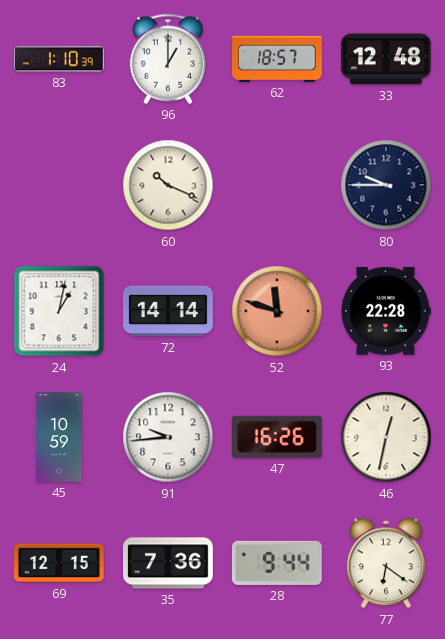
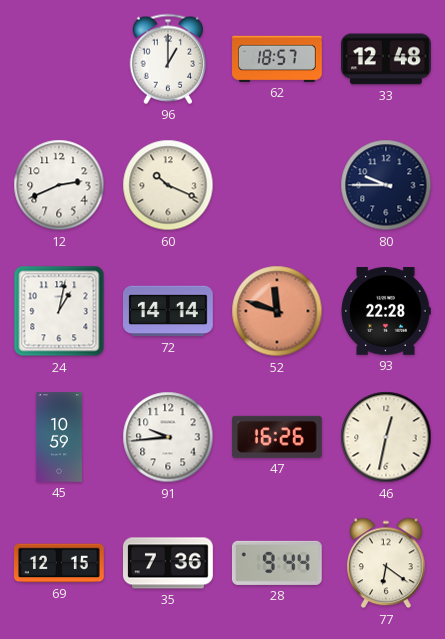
83: 1:10 -> none (60, 59)
12: none -> 2:41 (59, 185)
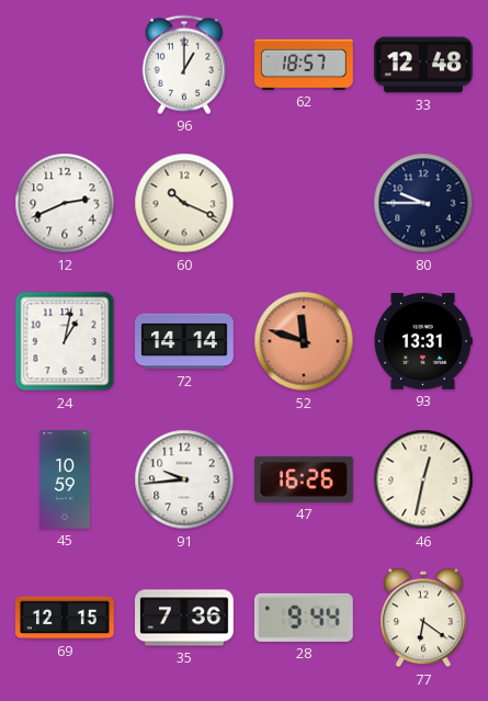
93: 22:28 -> 13:31 (423, 341)
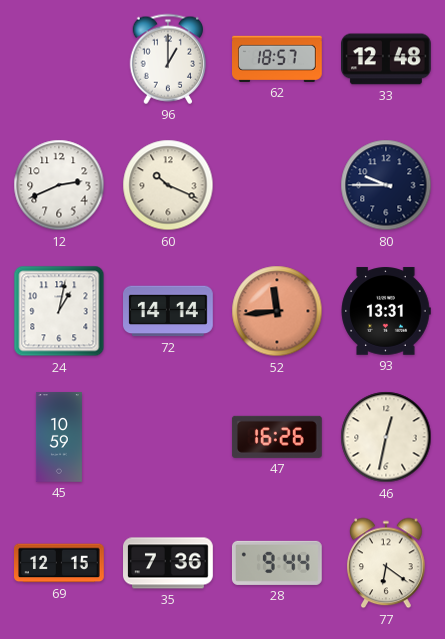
52: 11:48 -> 11:44 (277, 311)
91: 9:44 -> none (184, 479)
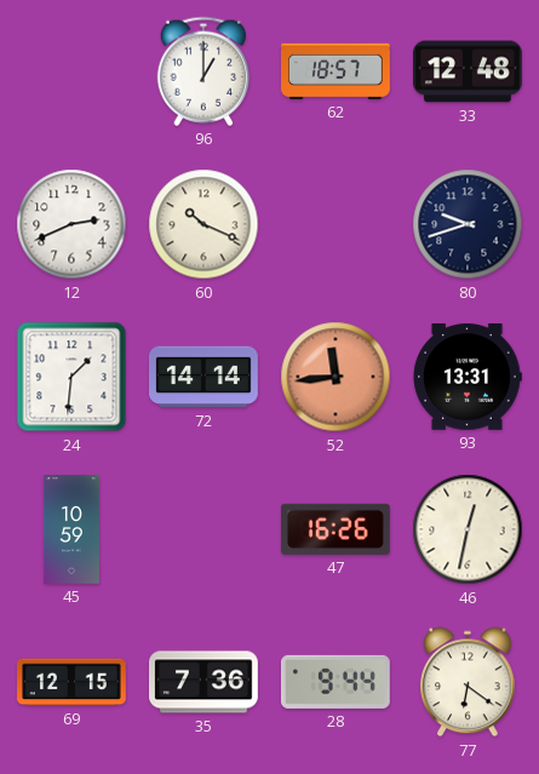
80: 9:45 -> 9:42 (468, 224)
24: 1:02 -> 1:31 (71, 377)
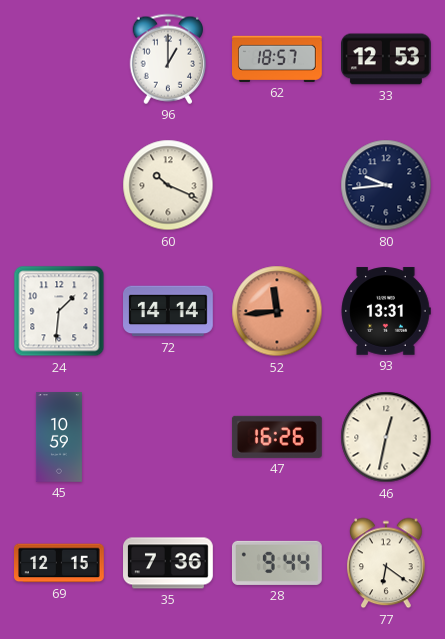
33: 12:48 -> 12:53 (387, 59)
12: 2:41 -> none (71, 224)
80: 9:42 -> 9:44 (386, 185)
